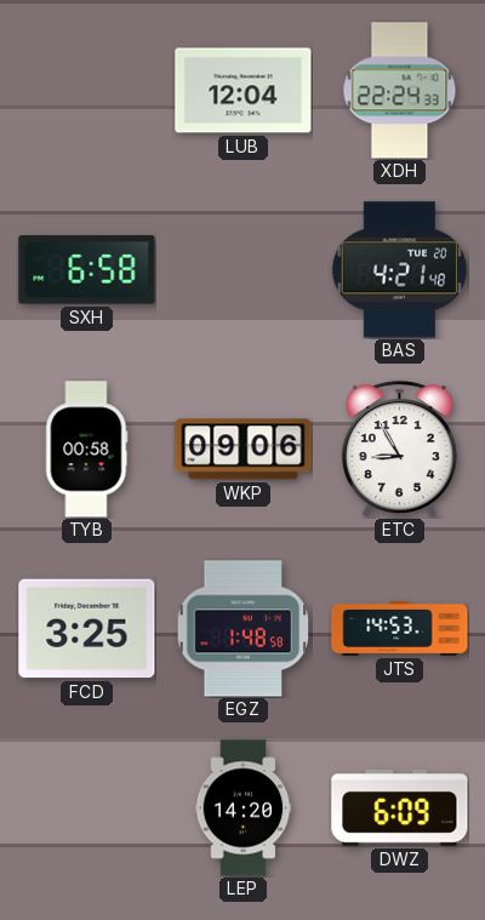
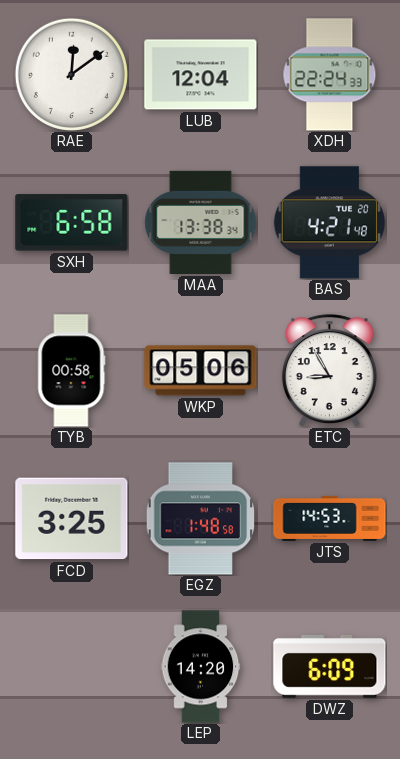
RAE: none -> 12:09 (71, 74)
MAA: none -> 13:38 (201, 222)
WKP: 09:06 -> 05:06 (201, 371)
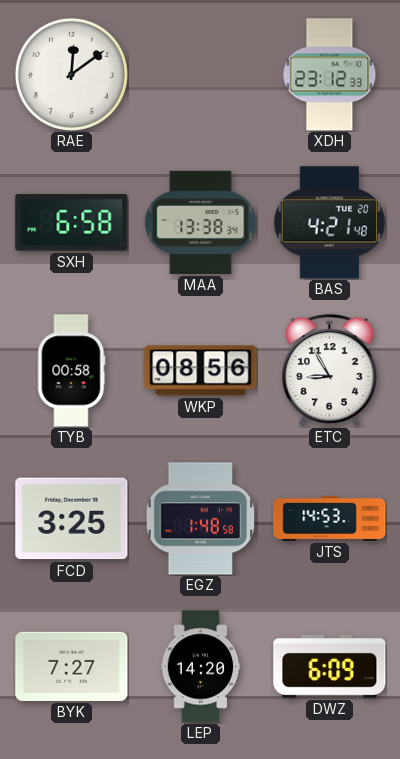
LUB: 12:04 -> none (201, 75)
XDH: 22:24 -> 23:12 (330, 75)
WKP: 05:06 -> 08:56 (201, 371)
BYK: none -> 7:27 (72, 666)
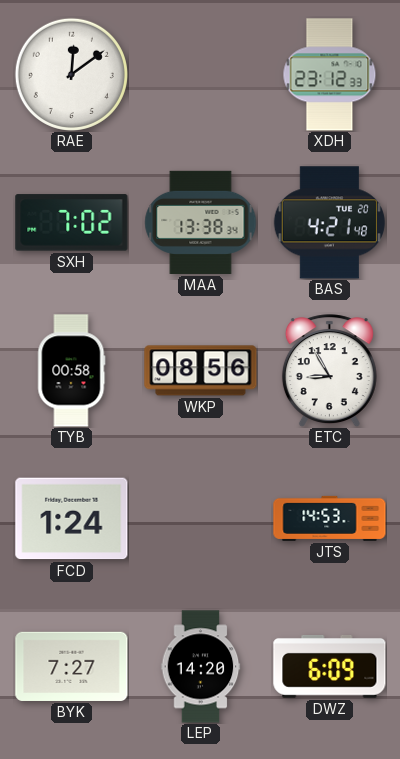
SXH: 6:58 -> 7:02 (72, 223)
FCD: 3:25 -> 1:24 (72, 519)
EGZ: 1:48 -> none (201, 519)
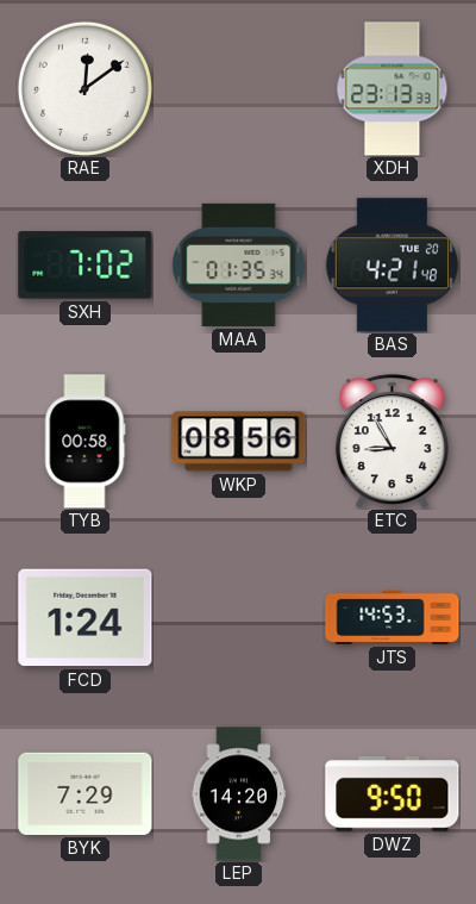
XDH: 23:12 -> 23:13 (393, 89)
MAA: 13:38 -> 01:35 (239, 264)
BYK: 7:27 -> 7:29 (86, 793)
DWZ: 6:09 -> 9:50 (393, 793)
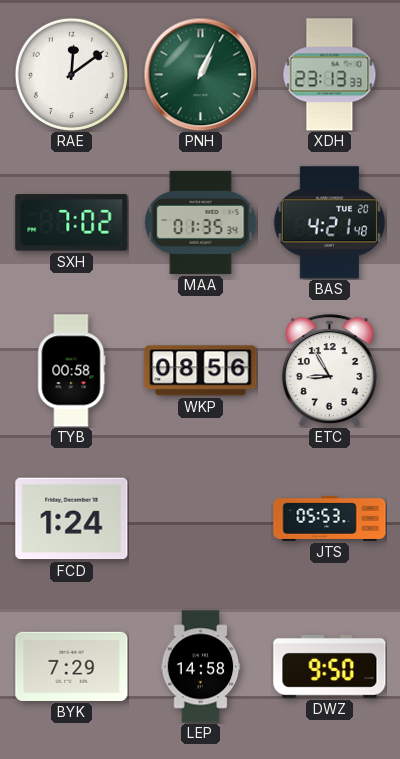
PNH: none -> 1:04 (200, 74)
JTS: 14:53 -> 05:53 (330, 518)
LEP: 14:20 -> 14:58 (201, 667)
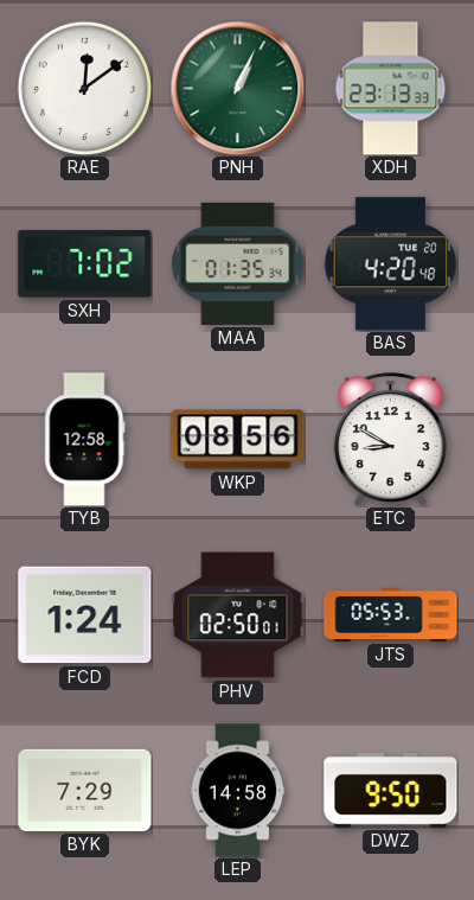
BAS: 4:21 -> 4:20 (390, 264)
TYB: 00:58 -> 12:58 (85, 440)
ETC: 8:55 -> 8:50 (390, 440)
PHV: none -> 02:50 (238, 615)
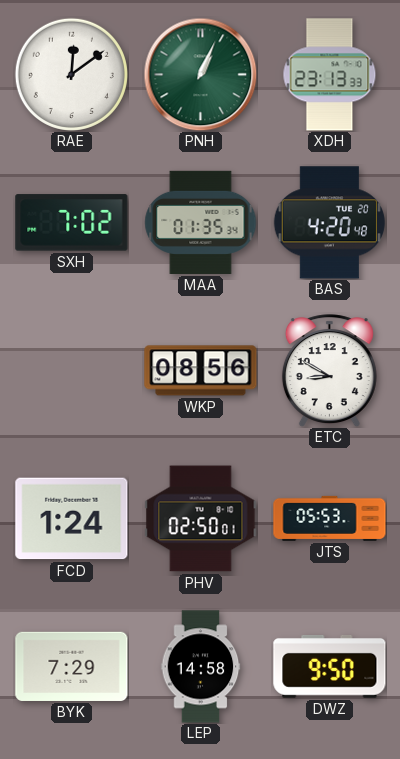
TYB: 12:58 -> none (85, 440)
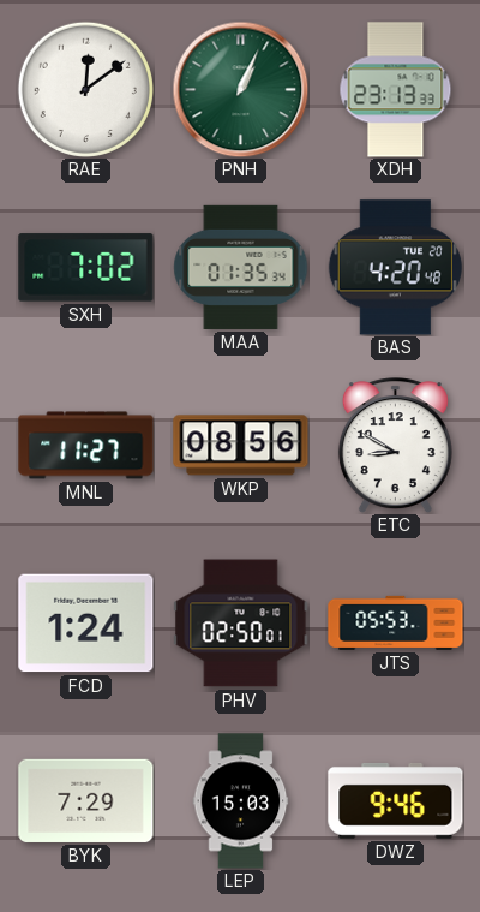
MNL: none -> 11:27 (86, 446)
LEP: 14:58 -> 15:03 (241, 801)
DWZ: 9:50 -> 9:46 (396, 800)
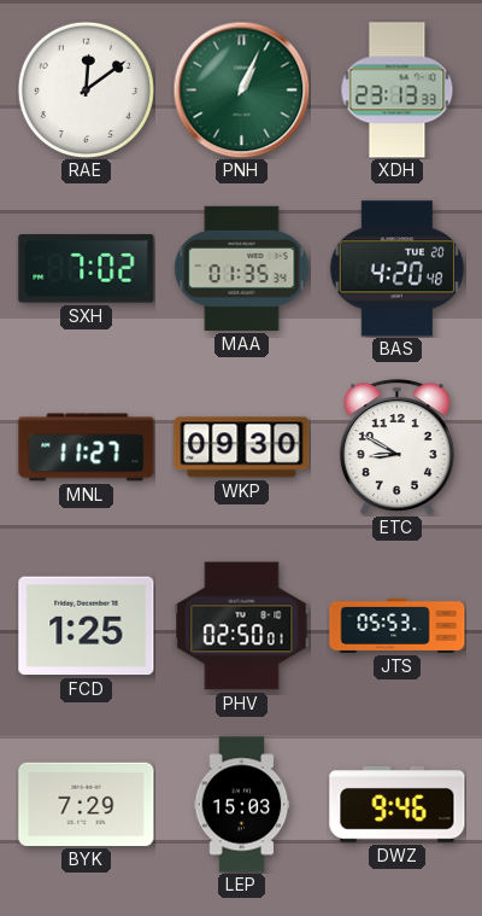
WKP: 08:56 -> 09:30 (242, 448)
FCD: 1:24 -> 1:25 (87, 626)
